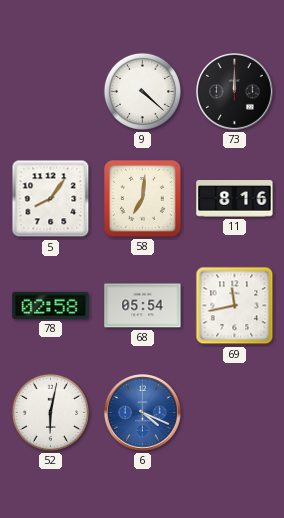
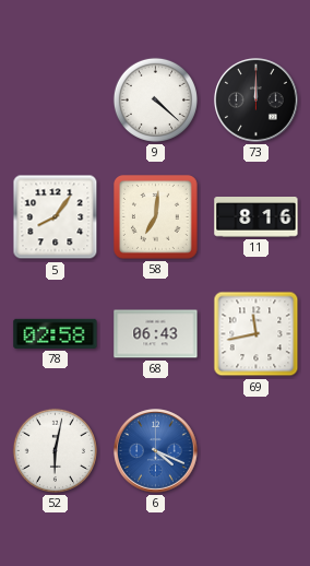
68: 05:54 -> 06:43 (156, 334)
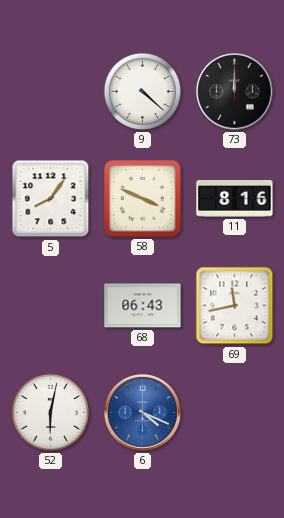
58: 7:01 -> 3:49 (143, 199)
78: 02:58 -> none (56, 333)
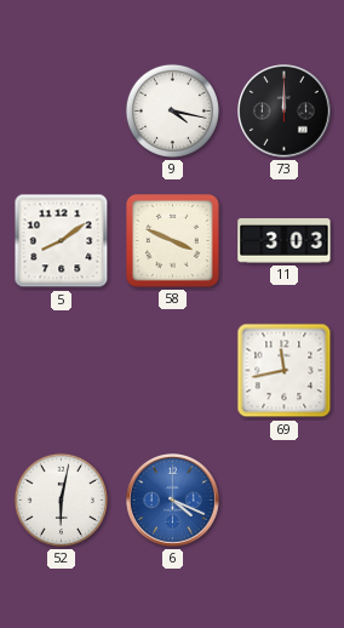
9: 4:22 -> 4:17 (172, 110)
5: 8:06 -> 8:09 (62, 241)
11: 8:16 -> 3:03 (285, 241)
68: 06:43 -> none (143, 306)
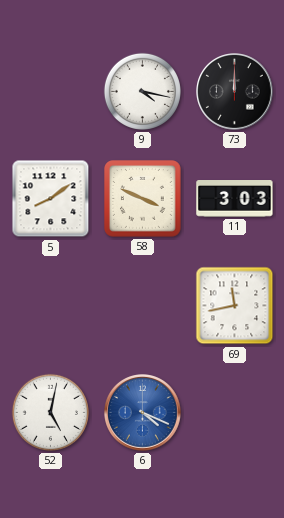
52: 6:02 -> 5:02 (50, 412)
